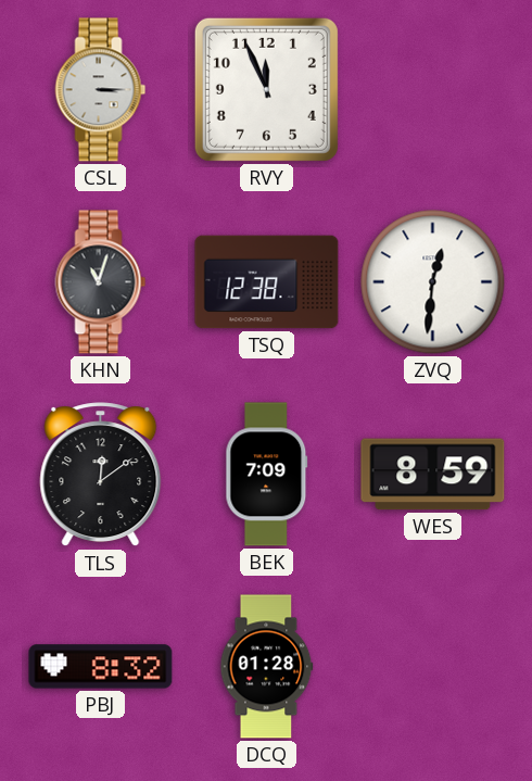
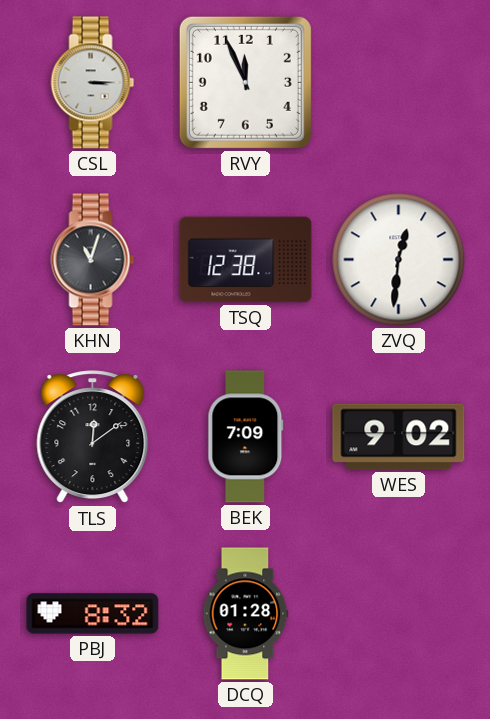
WES: 8:59 -> 9:02 (399, 437)
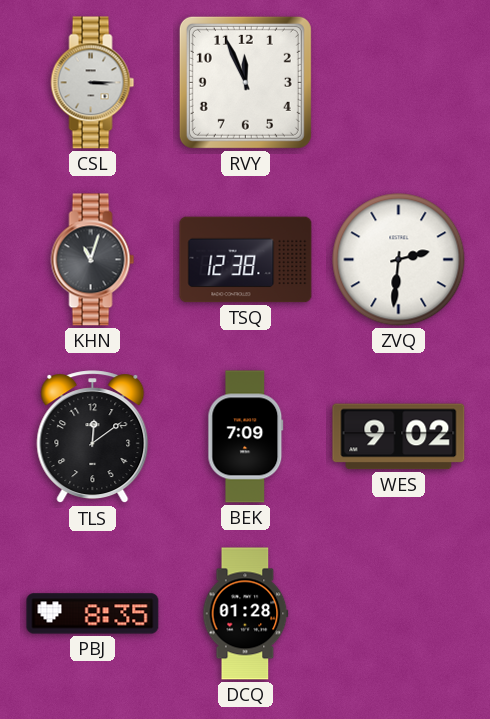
ZVQ: 12:31 -> 2:31 (399, 260)
PBJ: 8:32 -> 8:35 (93, 614)
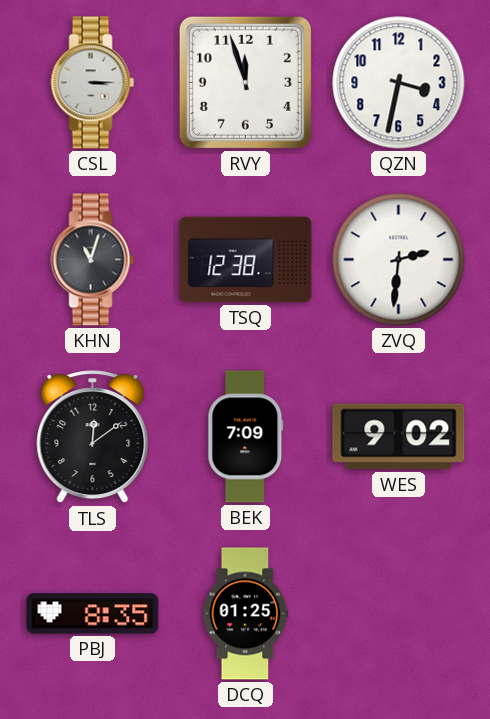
RVY: 11:56 -> 11:57 (245, 82)
QZN: none -> 3:32 (399, 83)
DCQ: 01:28 -> 01:25 (246, 614)
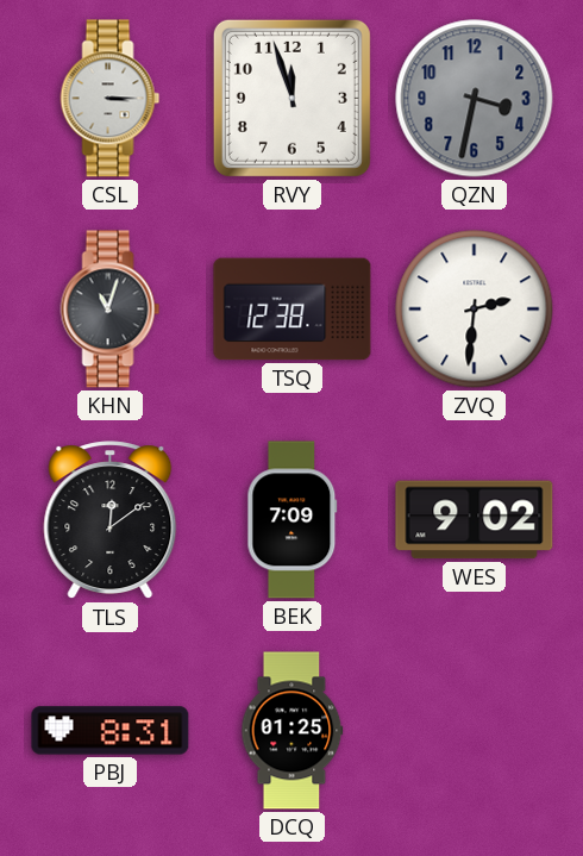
QZN dial: white -> grey (475, 99)
PBJ: 8:35 -> 8:31 (111, 731)
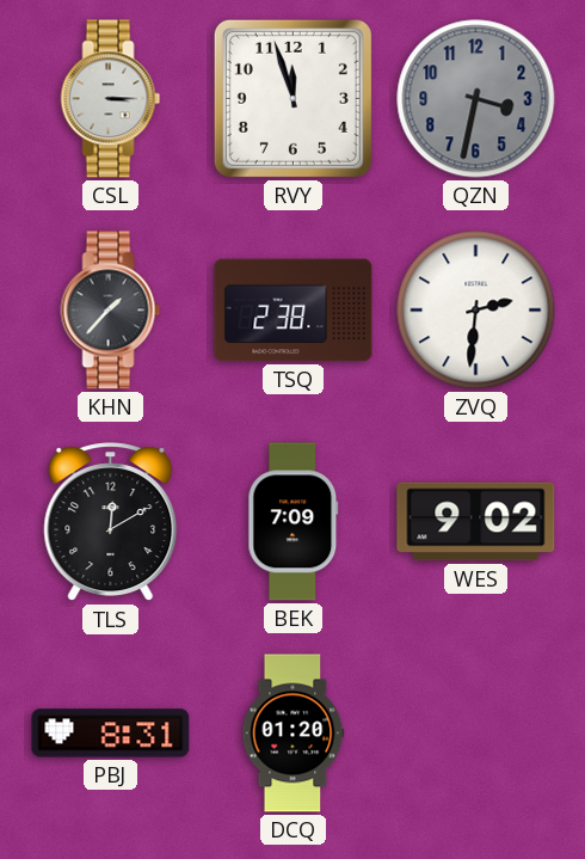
KHN: 11:03 -> 1:37 (111, 311)
TSQ: 12:38 -> 2:38 (294, 311)
TLS: 12:09 -> 12:10 (111, 522)
DCQ: 01:25 -> 01:20 (294, 734)
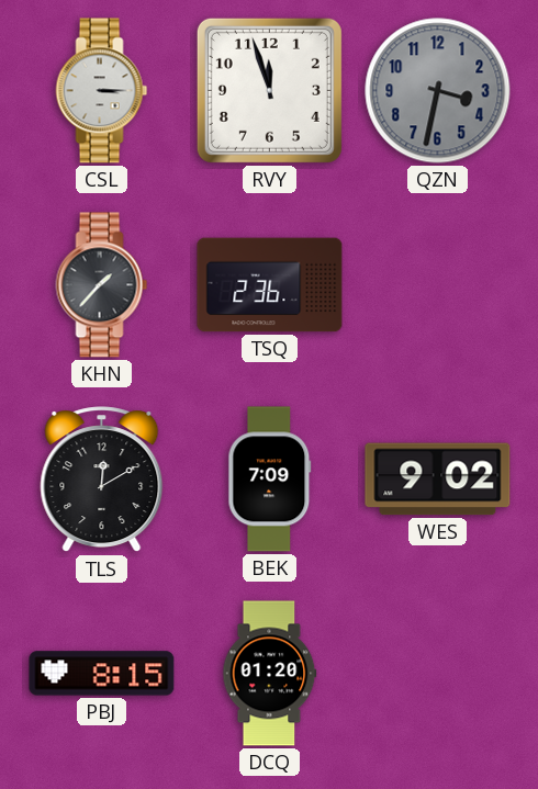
TSQ: 2:38 -> 2:36 (270, 285)
ZVQ: 2:31 -> none (476, 311)
PBJ: 8:31 -> 8:15 (102, 674)
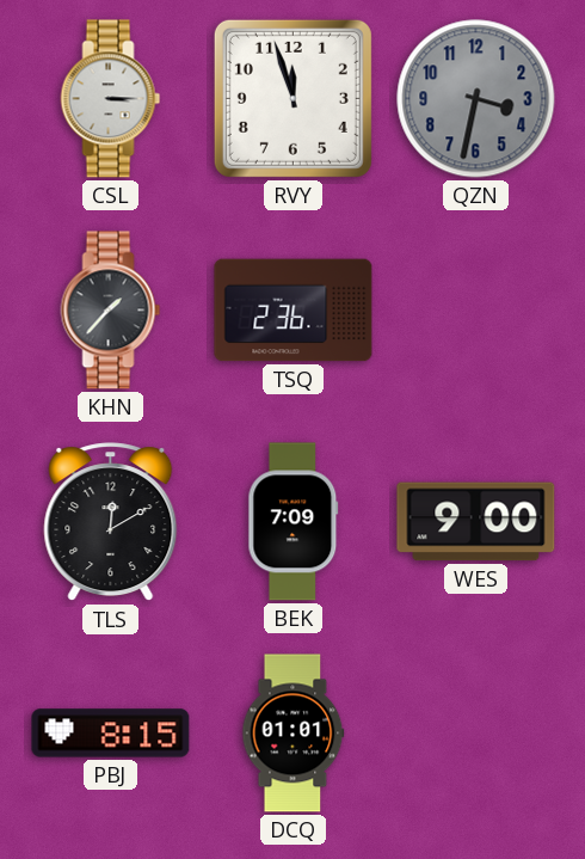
WES: 9:02 -> 9:00 (476, 522)
DCQ: 01:20 -> 01:01 (294, 734)
